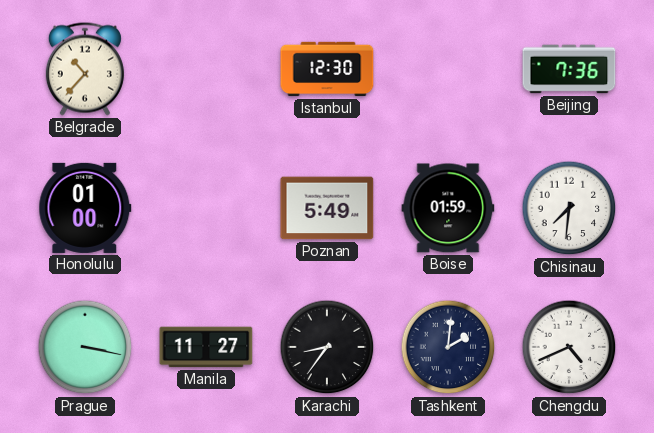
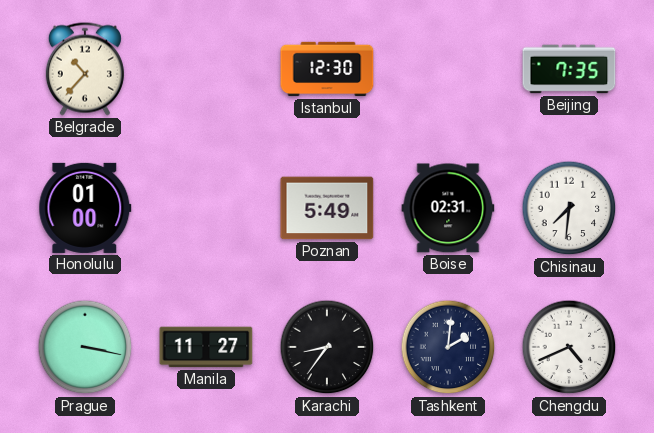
Beijing: 7:36 -> 7:35 (569, 69)
Boise: 01:59 -> 02:31 (448, 208)
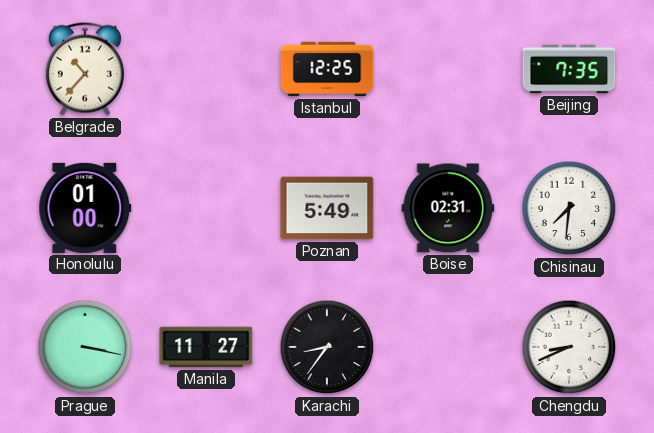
Istanbul: 12:30 -> 12:25 (327, 69)
Tashkent: 2:01 -> none (448, 347)
Chengdu: 4:41 -> 8:41 (569, 347)
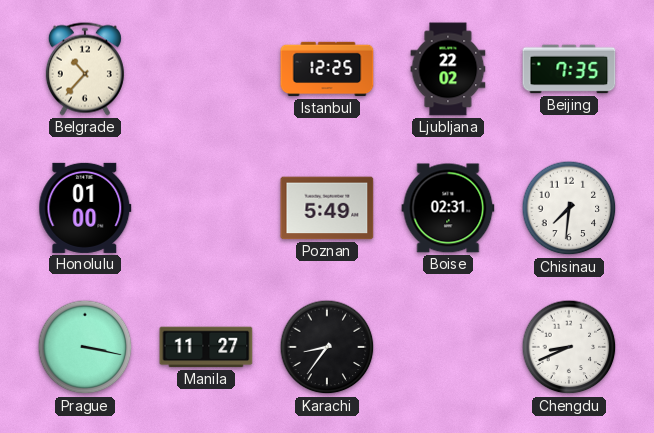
Ljubljana: none -> 22:02 (448, 69)
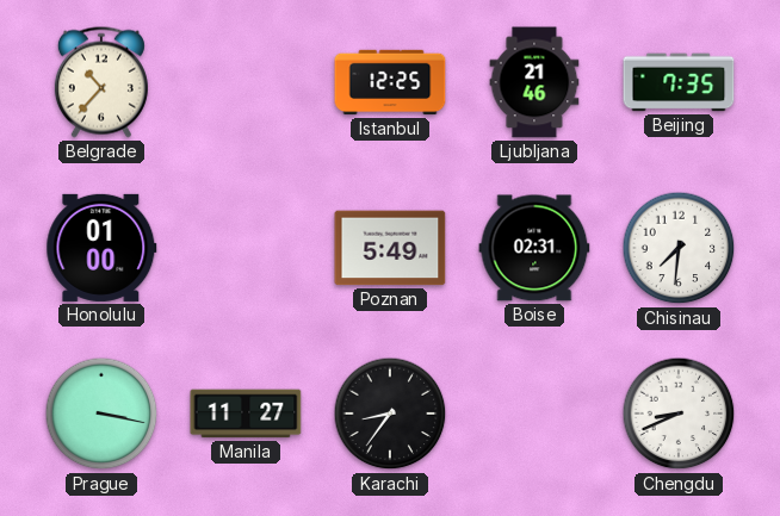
Ljubljana: 22:02 -> 21:46 (534, 82)
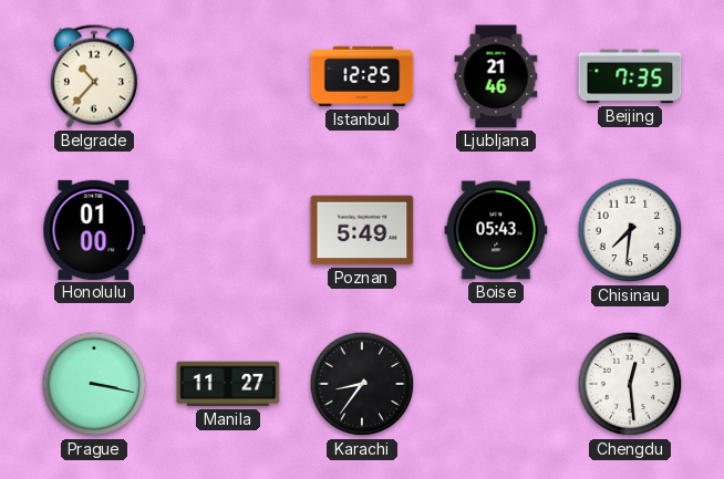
Boise: 02:31 -> 05:43 (496, 230)
Chengdu: 8:41 -> 12:29 (630, 384)
